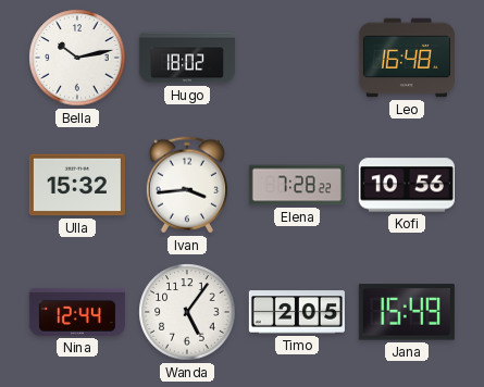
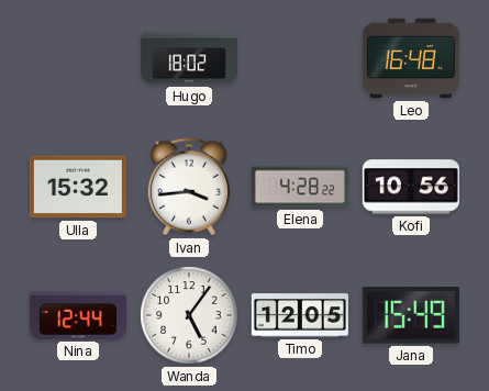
Bella: 10:13 -> none (77, 58)
Elena: 7:28 -> 4:28 (300, 187)
Timo: 2:05 -> 12:05 (300, 315)
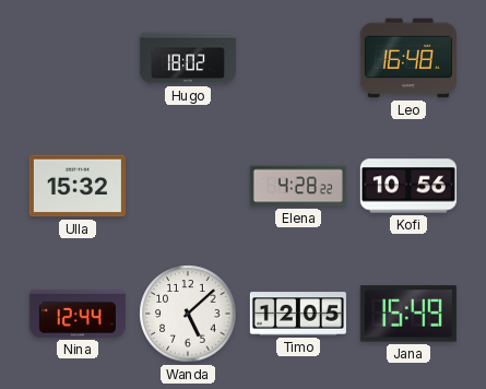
Ivan: 3:44 -> none (189, 187)
Wanda: 5:06 -> 5:08 (188, 314)
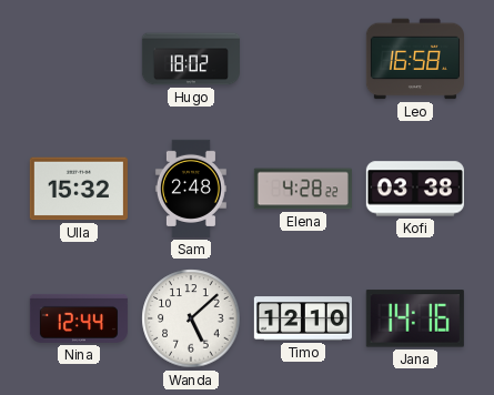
Leo: 16:48 -> 16:58 (415, 59)
Sam: none -> 2:48 (191, 189)
Kofi: 10:56 -> 03:38 (415, 189)
Timo: 12:05 -> 12:10 (303, 318)
Jana: 15:49 -> 14:16 (415, 318)
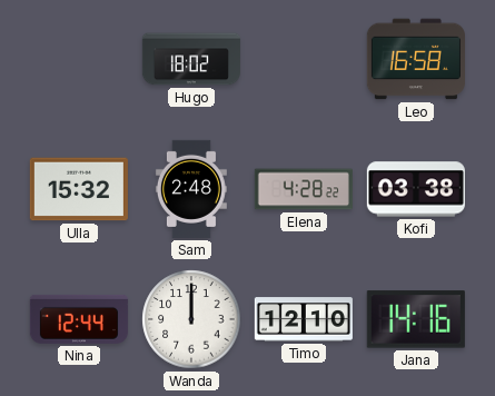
Wanda: 5:08 -> 12:00 (191, 319)
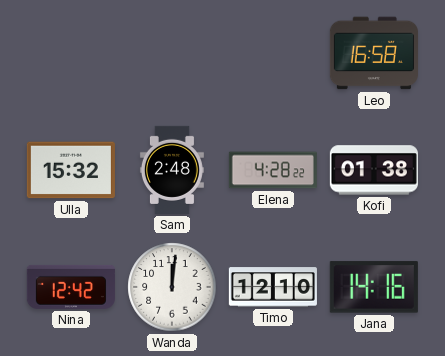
Hugo: 18:02 -> none (191, 59)
Kofi: 03:38 -> 01:38 (374, 170)
Nina: 12:44 -> 12:42 (71, 287)
Wanda: 12:00 -> 12:01 (172, 287)
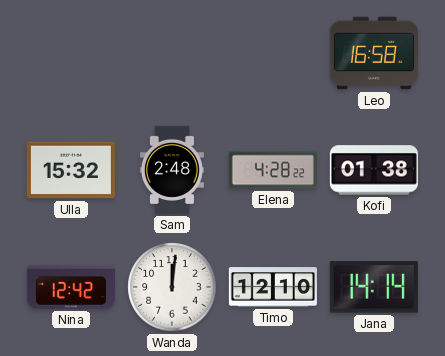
Jana: 14:16 -> 14:14 (374, 287)
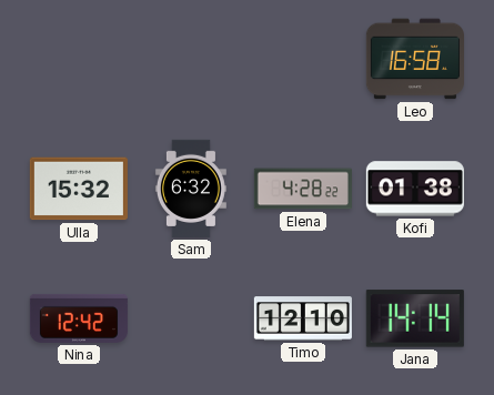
Sam: 2:48 -> 6:32 (191, 189)
Wanda: 12:01 -> none (172, 287)
